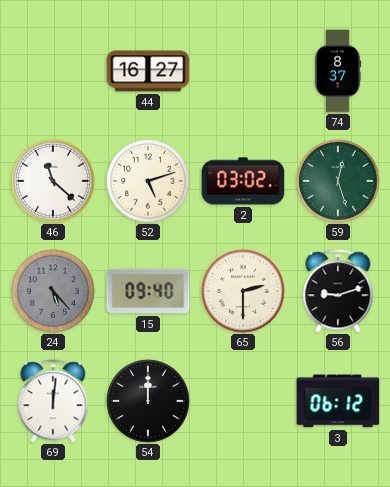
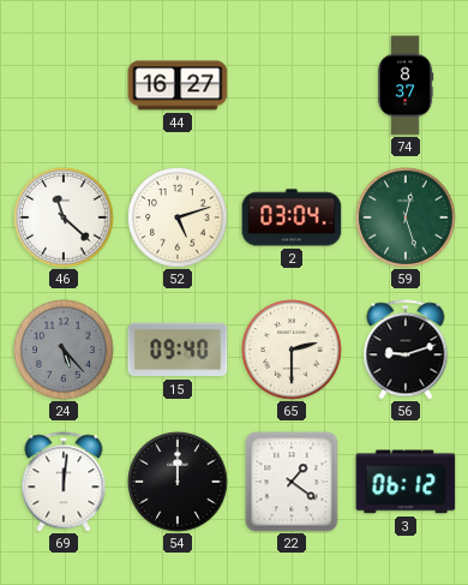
2: 03:02 -> 03:04 (292, 217)
22: none -> 1:21 (292, 482)
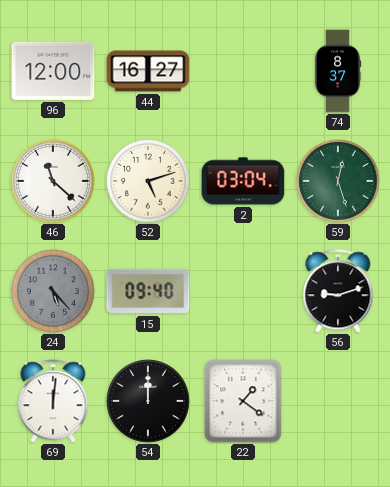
96: none -> 12:00 (53, 71)
65: 2:30 -> none (292, 350)
3: 06:12 -> none (406, 482)
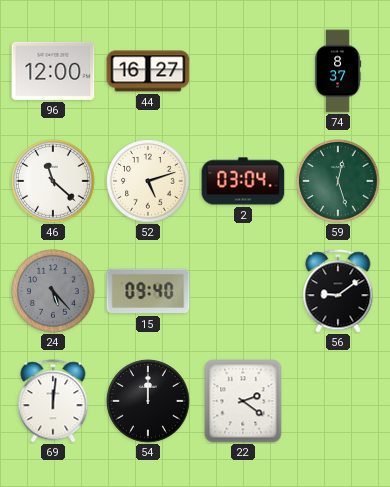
56: 9:12 -> 9:09 (338, 291)
22: 1:21 -> 2:21 (243, 401)
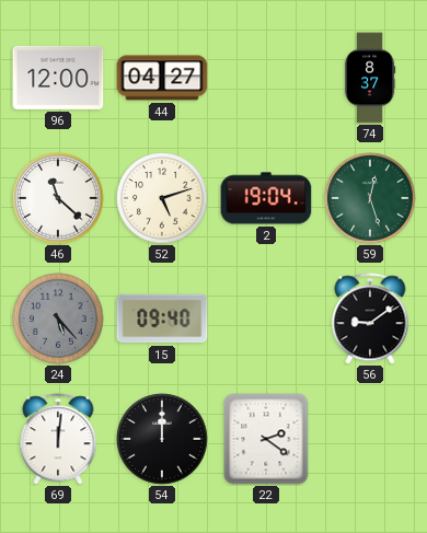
44: 16:27 -> 04:27 (162, 78)
2: 03:04 -> 19:04 (266, 198)
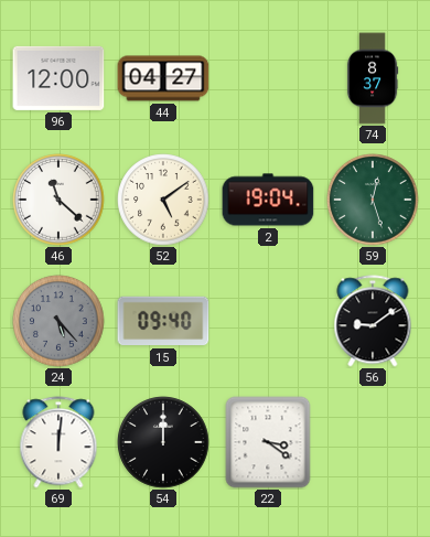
52: 5:12 -> 5:09 (163, 200)
22: 2:21 -> 3:21 (268, 442)
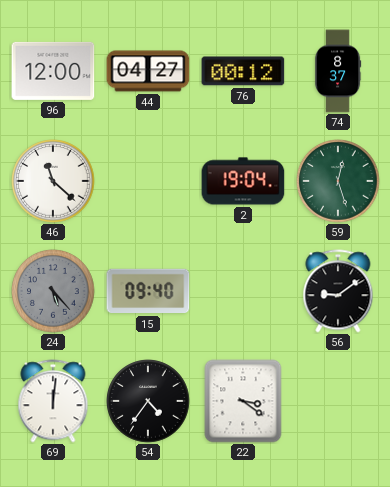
76: none -> 00:12 (243, 71)
52: 5:09 -> none (163, 200)
54: 12:00 -> 4:36 (148, 401)
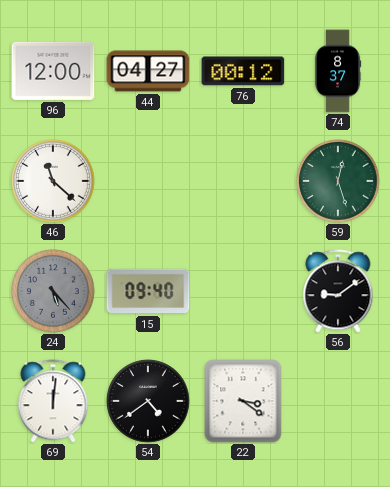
2: 19:04 -> none (243, 181)
54: 4:36 -> 4:39 (148, 401)
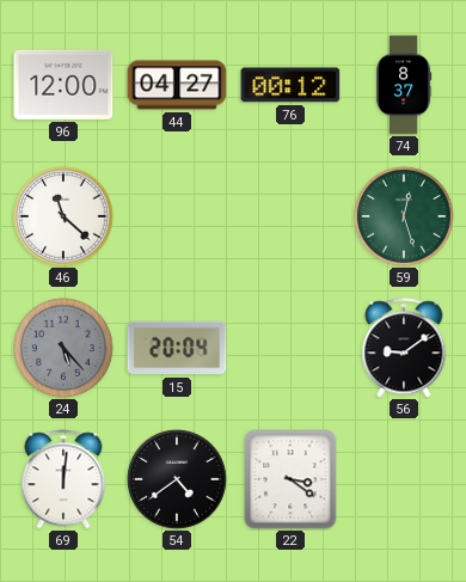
15: 09:40 -> 20:04 (177, 348)
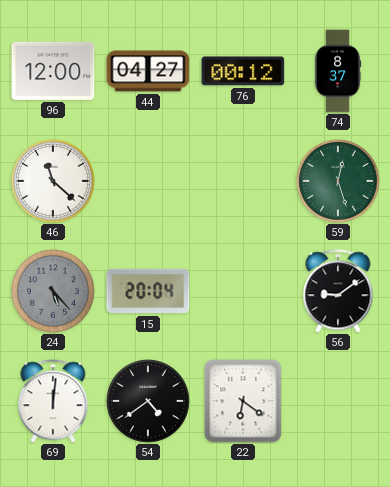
22: 3:21 -> 6:21 (243, 401)
